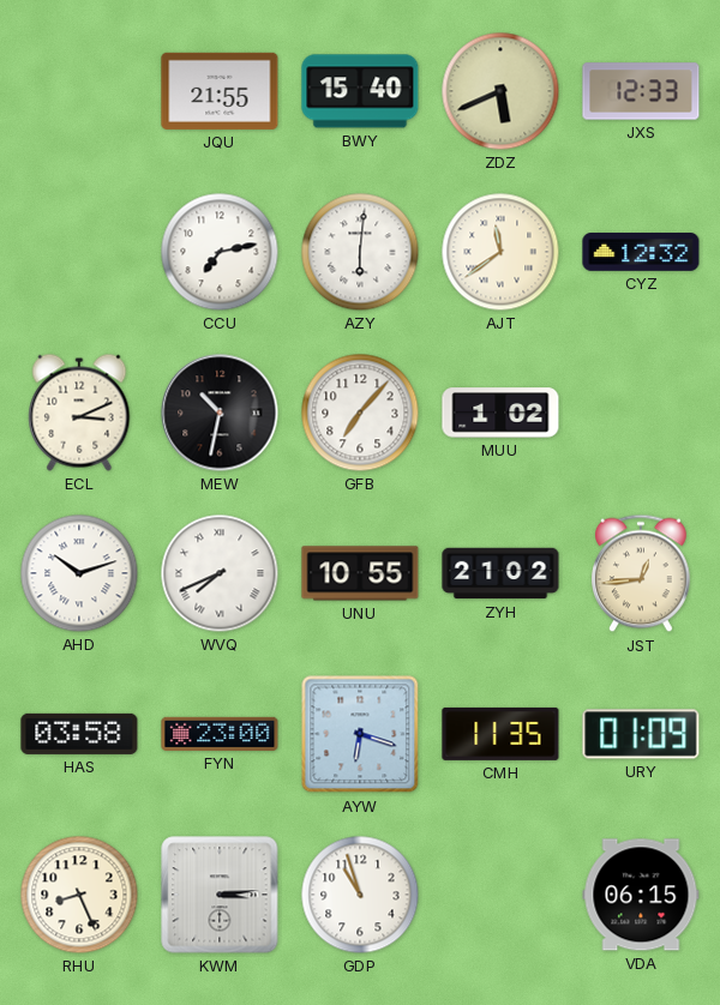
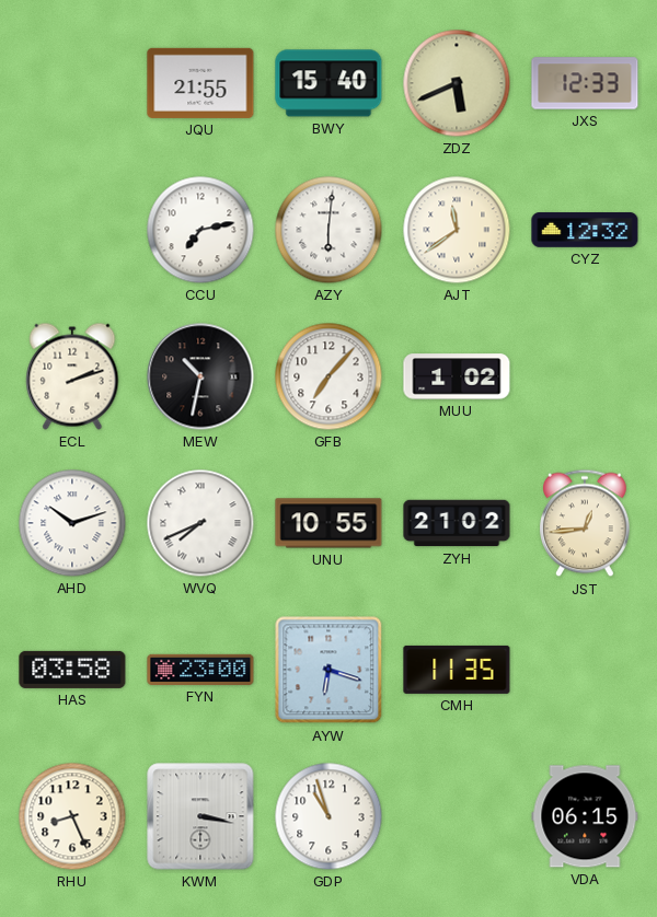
ECL: 3:11 -> 2:12 (72, 376)
URY: 01:09 -> none (641, 734)
KWM: 3:14 -> 3:17 (200, 816)
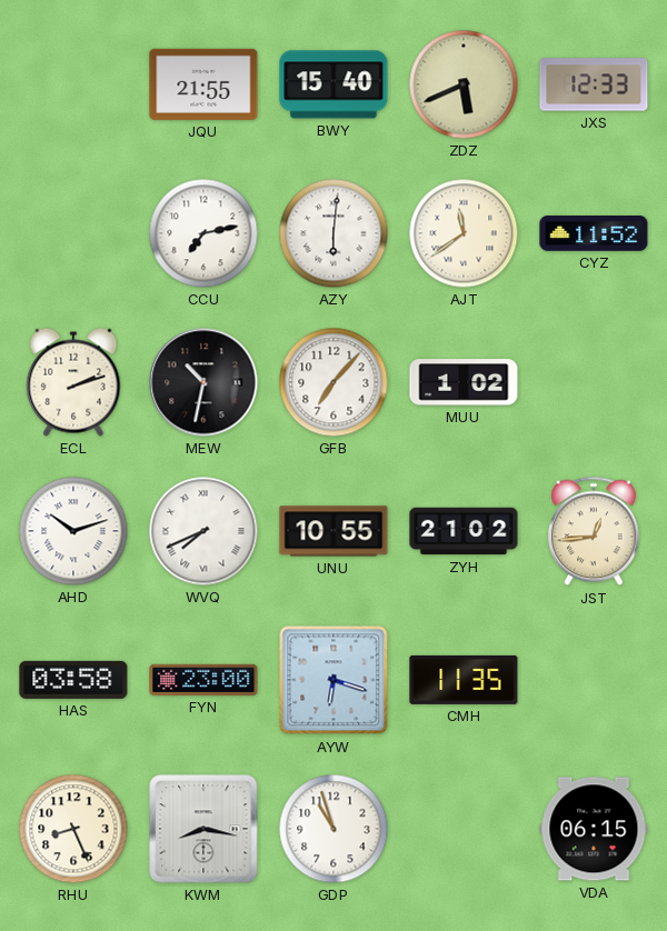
CYZ: 12:32 -> 11:52 (594, 233)
KWM: 3:17 -> 8:17 (203, 829)
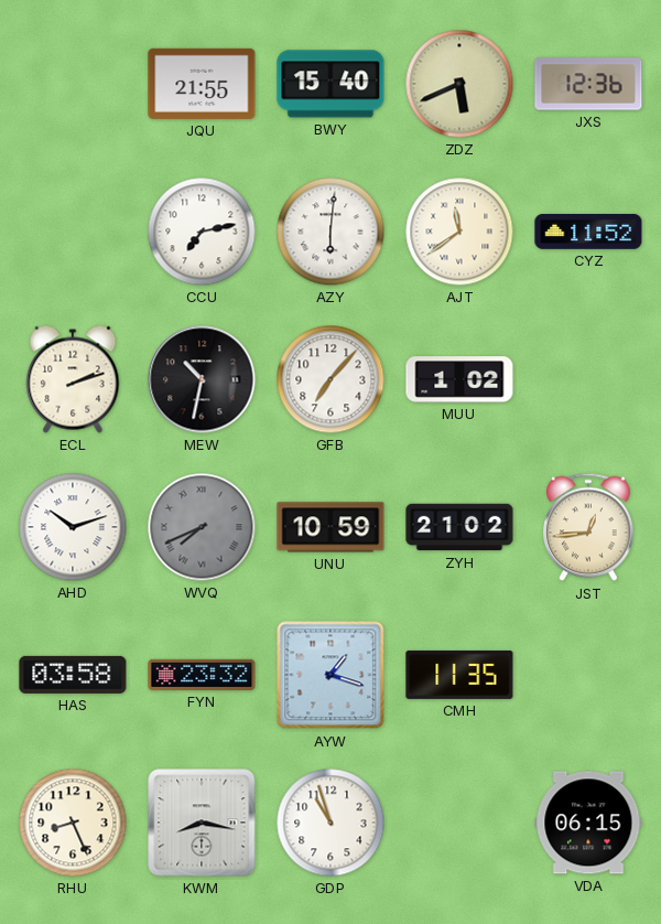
JXS: 12:33 -> 12:36 (588, 84)
WVQ dial: white -> grey (202, 527)
UNU: 10:55 -> 10:59 (330, 527)
FYN: 23:00 -> 23:32 (202, 675)
AYW: 6:18 -> 1:18 (330, 675)
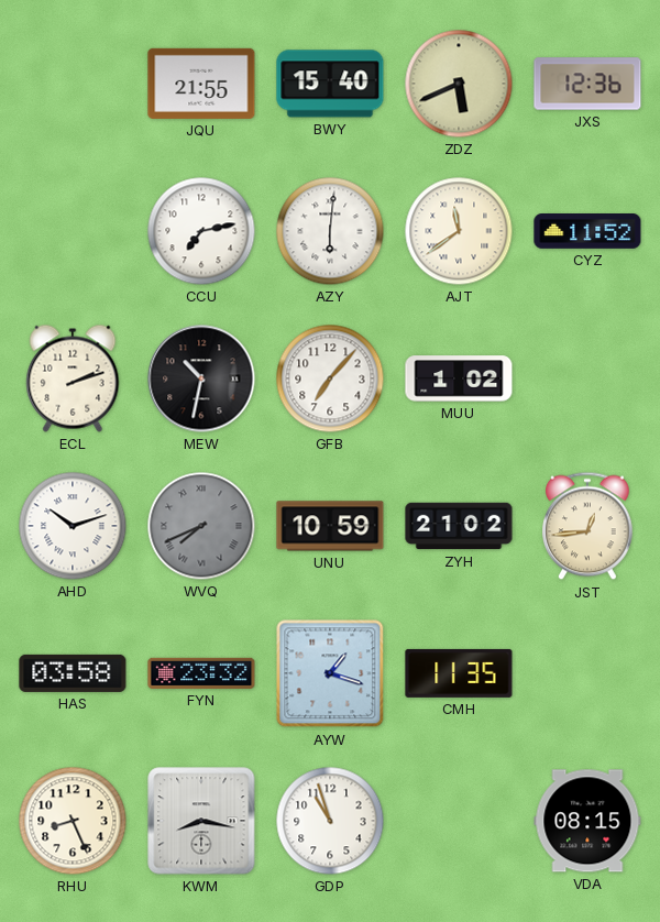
VDA: 06:15 -> 08:15 (587, 821)
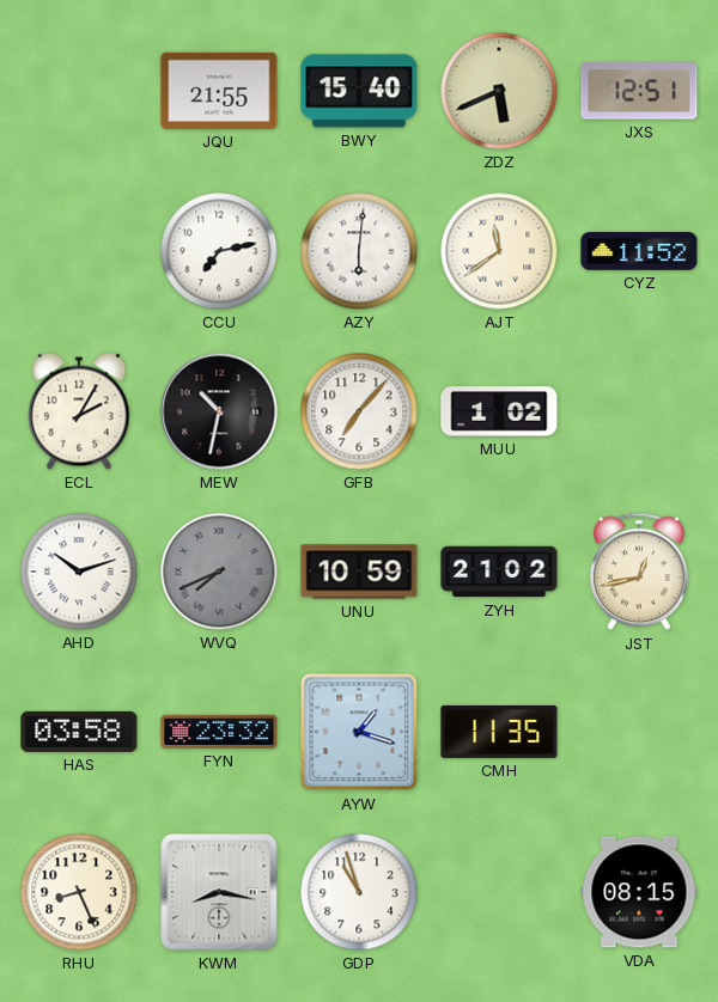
JXS: 12:36 -> 12:51 (639, 91)
ECL: 2:12 -> 2:05 (79, 411)
JST: 12:44 -> 12:43 (640, 572)
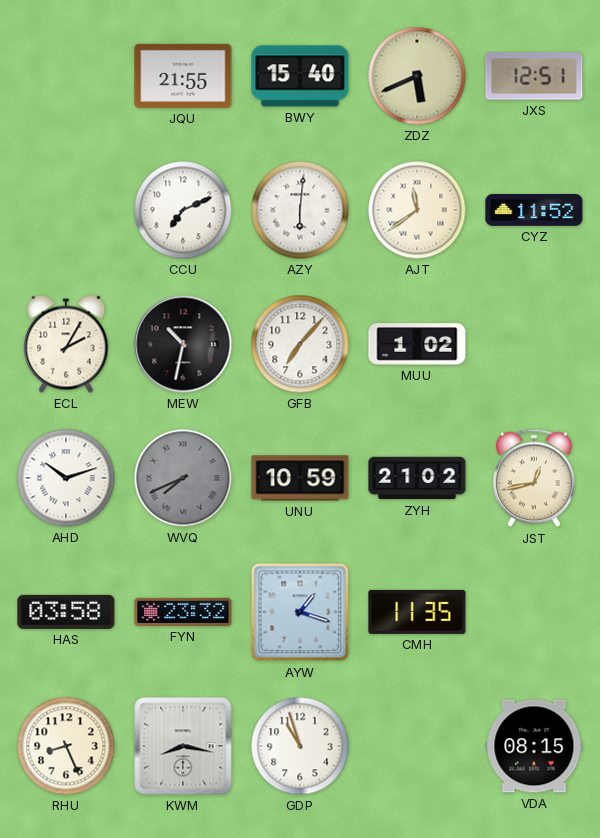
CCU: 7:13 -> 7:11 (183, 210)
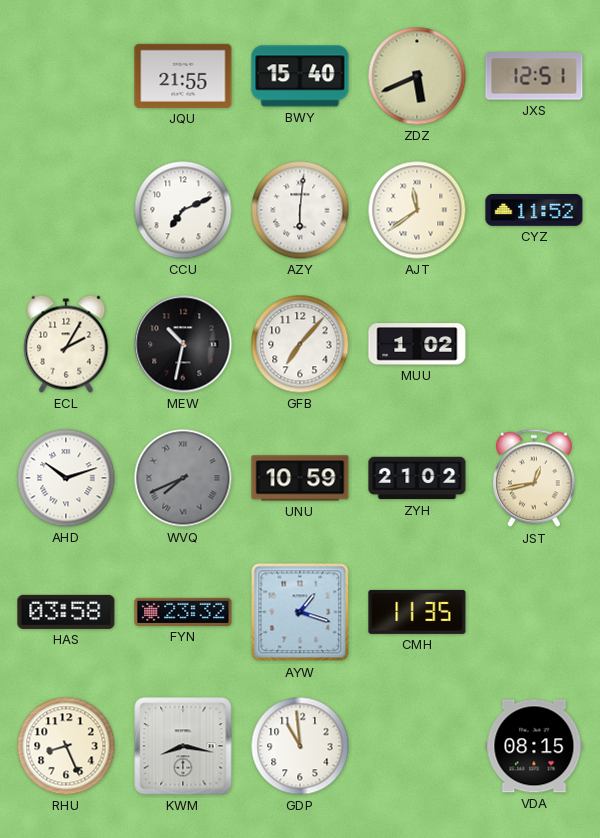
GDP: 10:57 -> 10:59 (300, 746)
